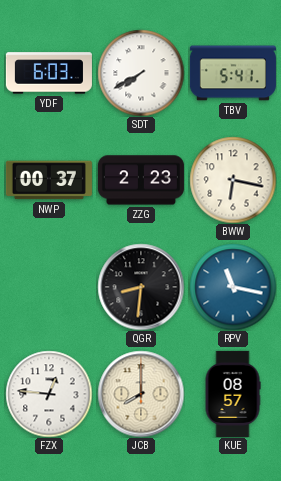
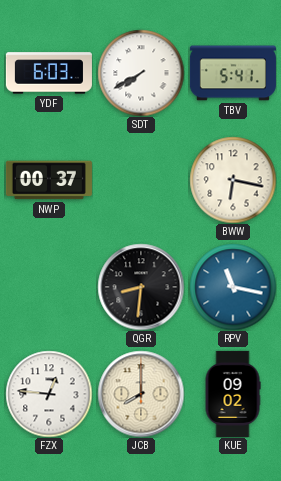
ZZG: 2:23 -> none (141, 180)
KUE: 08:57 -> 09:02 (233, 394)
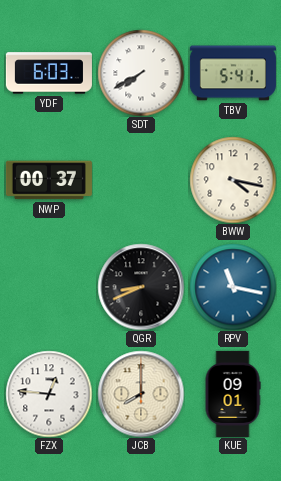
BWW: 6:17 -> 4:17 (233, 180)
QGR: 8:31 -> 8:41 (141, 287)
KUE: 09:02 -> 09:01 (233, 394)
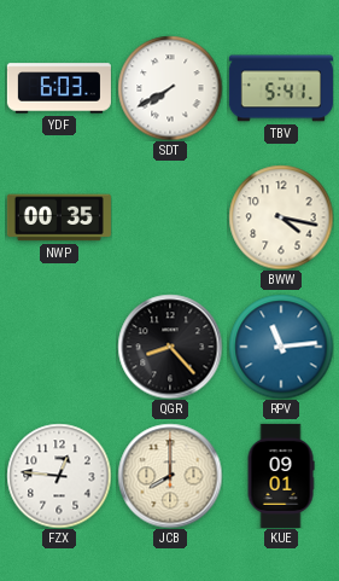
NWP: 00:37 -> 00:35 (59, 217)
QGR: 8:41 -> 8:23 (170, 347)
RPV: 11:17 -> 11:14 (281, 347)
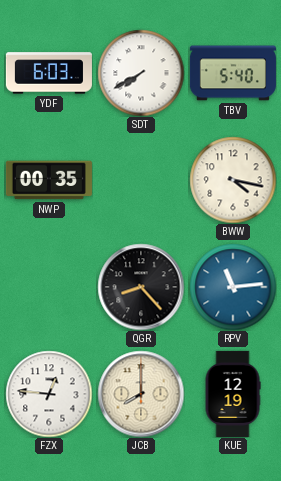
TBV: 5:41 -> 5:40 (233, 73)
KUE: 09:01 -> 12:19 (233, 394)
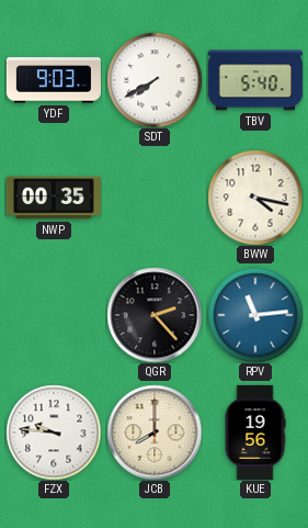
YDF: 6:03 -> 9:03 (54, 80)
QGR: 8:23 -> 2:23 (155, 315)
FZX: 12:46 -> 9:46 (54, 432)
KUE: 12:19 -> 19:56 (255, 432)
